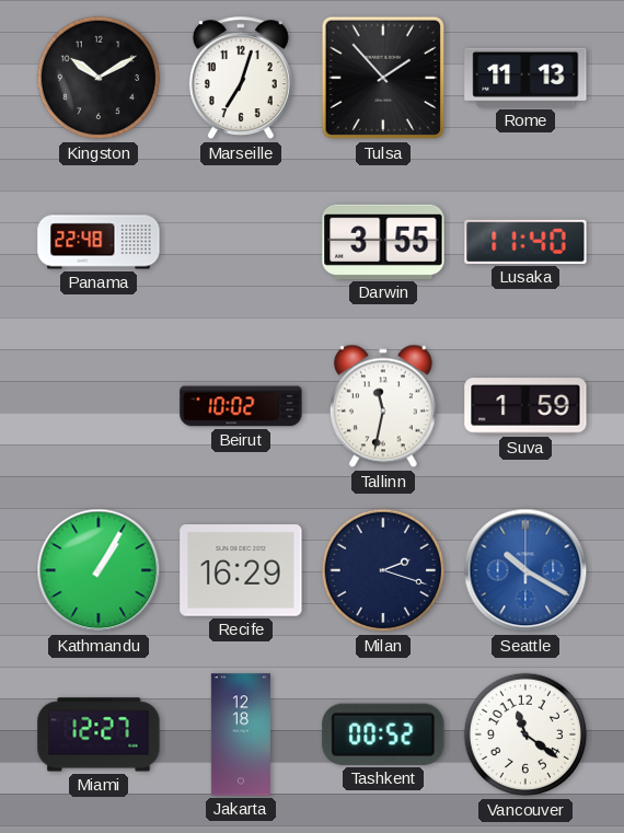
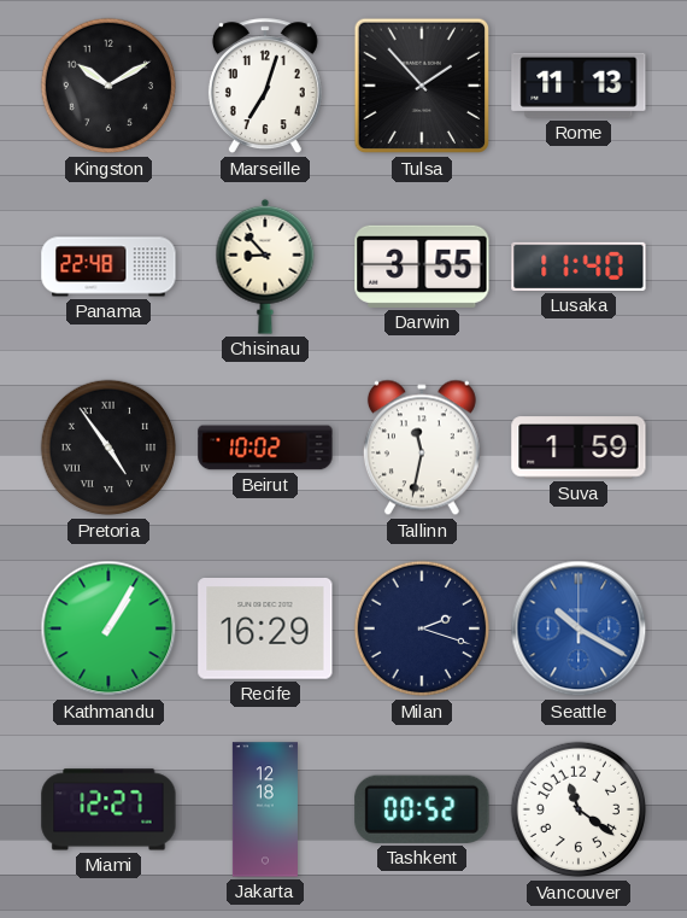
Chisinau: none -> 8:53 (265, 267)
Pretoria: none -> 4:54 (108, 448)
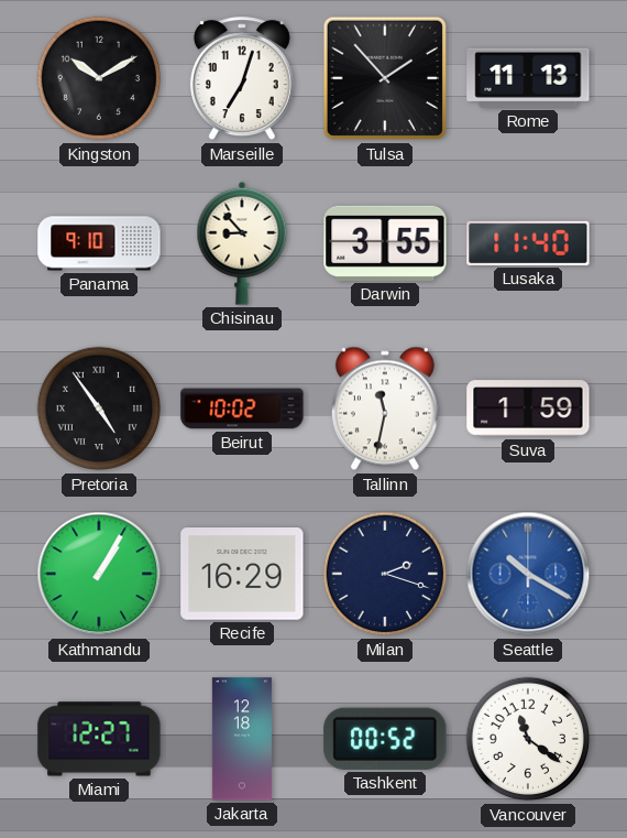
Panama: 22:48 -> 9:10 (99, 243)
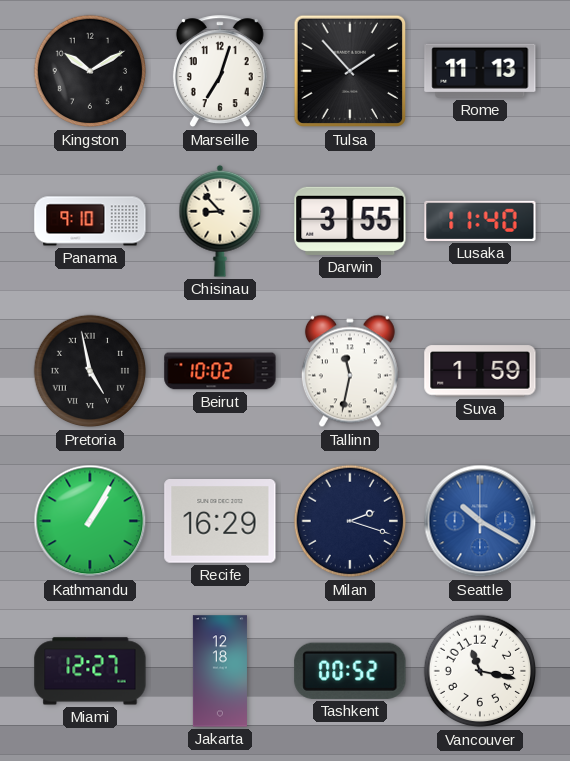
Pretoria: 4:54 -> 4:58 (90, 371)
Vancouver: 11:21 -> 11:17 (480, 671)
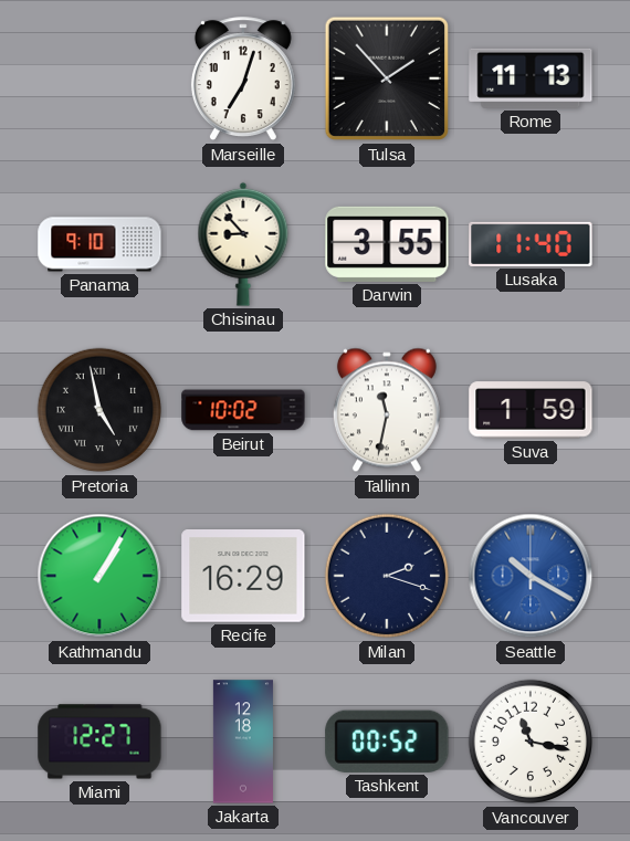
Kingston: 10:10 -> none (90, 71)
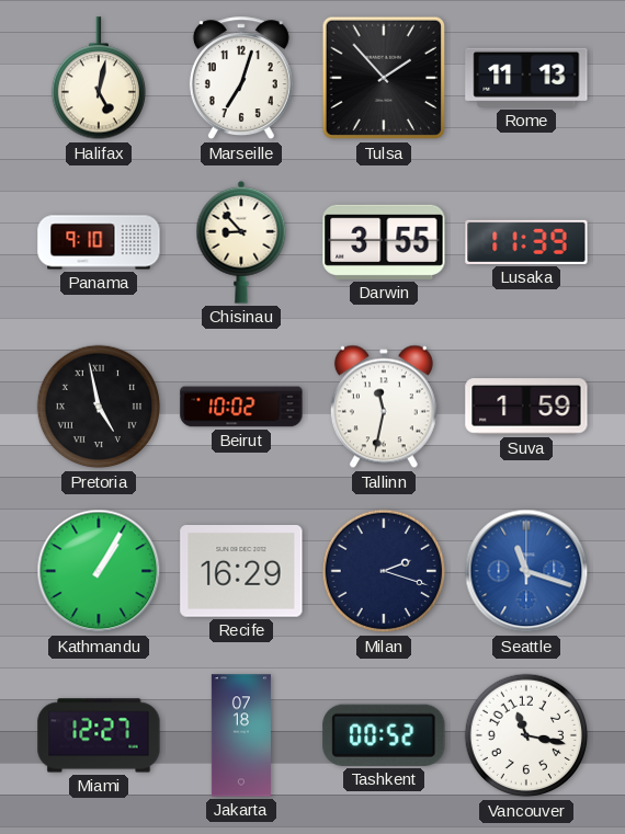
Halifax: none -> 5:02 (98, 79)
Lusaka: 11:40 -> 11:39 (526, 242)
Seattle: 10:20 -> 11:18 (526, 571)
Jakarta: 12:18 -> 07:18 (241, 735)
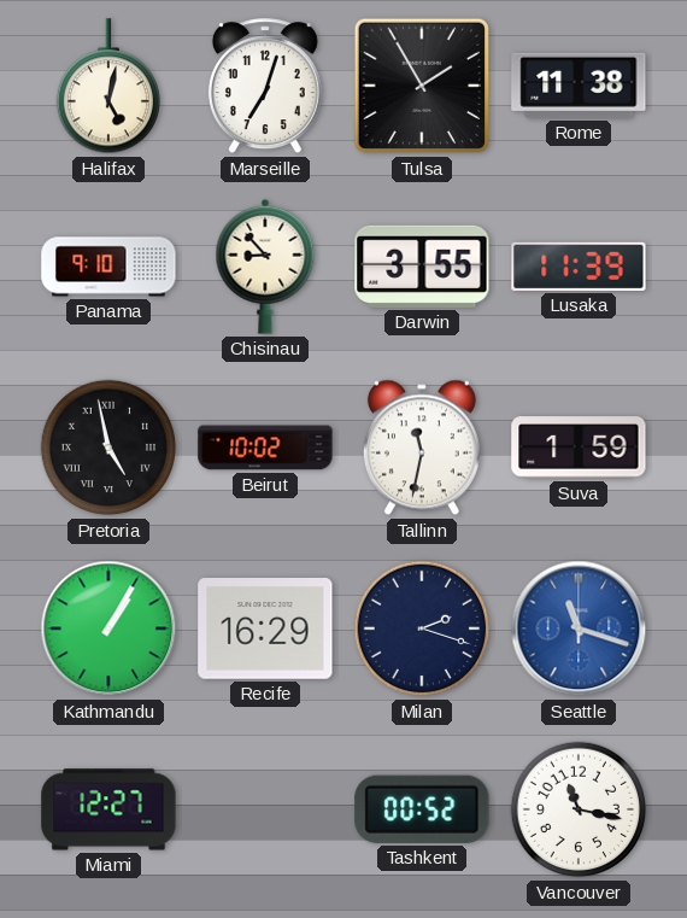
Tulsa: 1:53 -> 1:55 (422, 86)
Rome: 11:13 -> 11:38 (579, 86)
Jakarta: 07:18 -> none (241, 735)
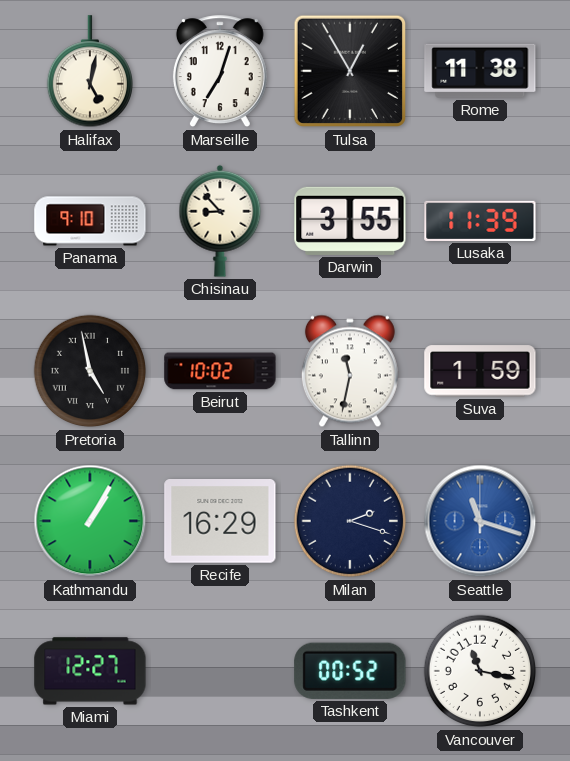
Tulsa: 1:55 -> 12:55 (350, 71)
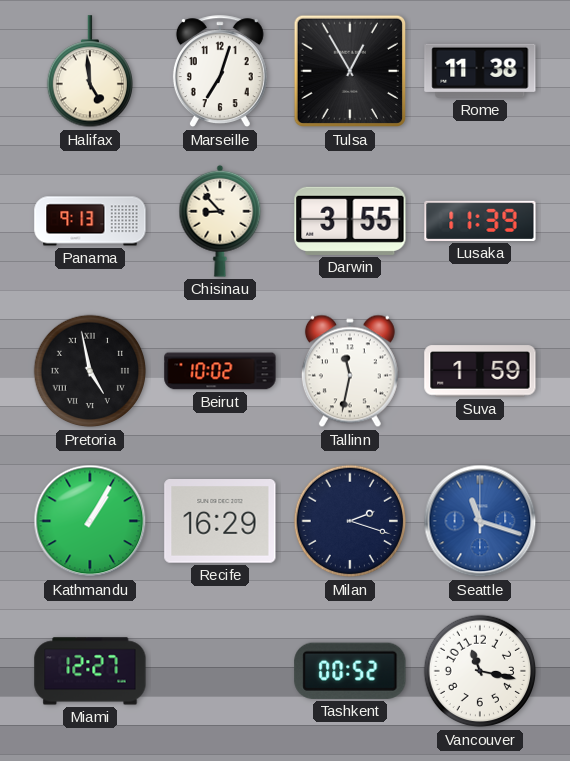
Halifax: 5:02 -> 4:59 (89, 72)
Panama: 9:10 -> 9:13 (90, 221)
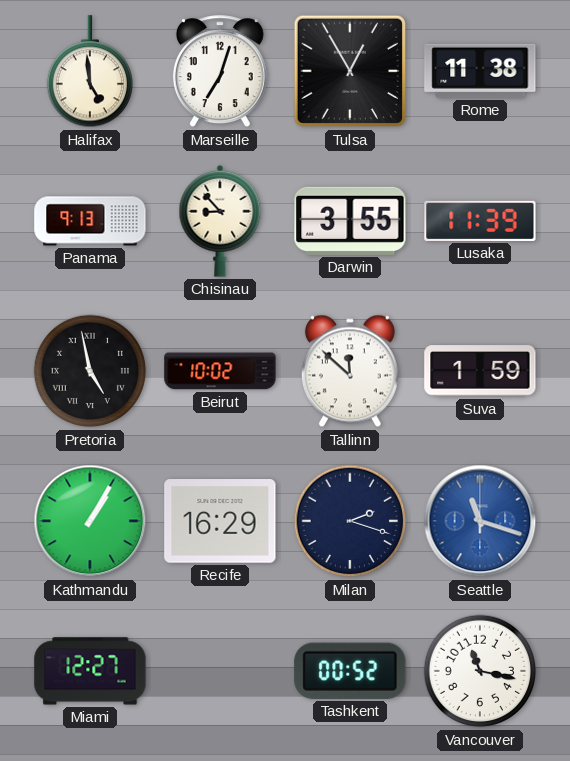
Tallinn: 11:32 -> 11:52 (350, 371)
